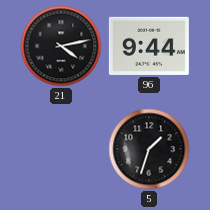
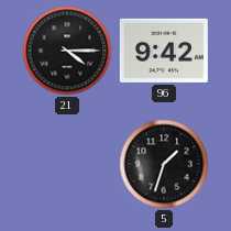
21: 4:13 -> 4:15 (67, 51)
96: 9:44 -> 9:42 (164, 51)
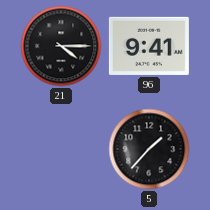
96: 9:42 -> 9:41 (149, 46)
5: 1:33 -> 1:37 (149, 149)
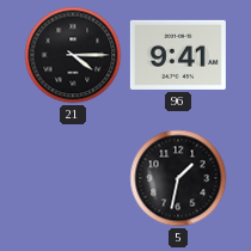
5: 1:37 -> 1:32 (178, 178)
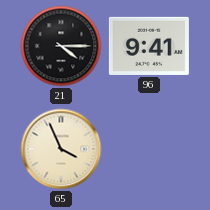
65: none -> 3:56 (61, 149)
5: 1:32 -> none (178, 178)
